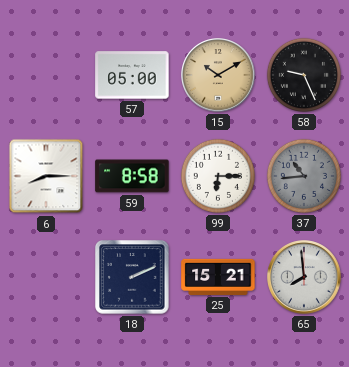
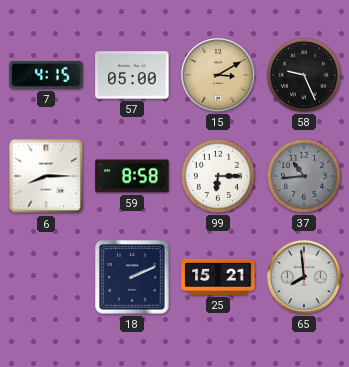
7: none -> 4:15 (46, 75)
15: 10:10 -> 3:10 (218, 75)
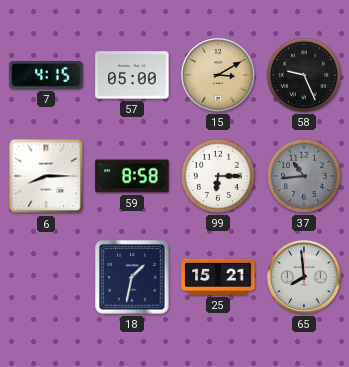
18: 2:11 -> 1:32 (132, 277)
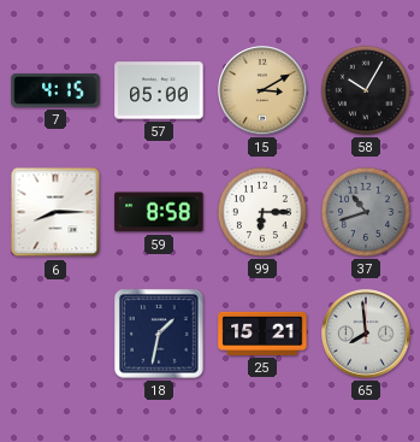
58: 9:26 -> 10:05 (366, 90)
37: 10:44 -> 10:42 (366, 212)
